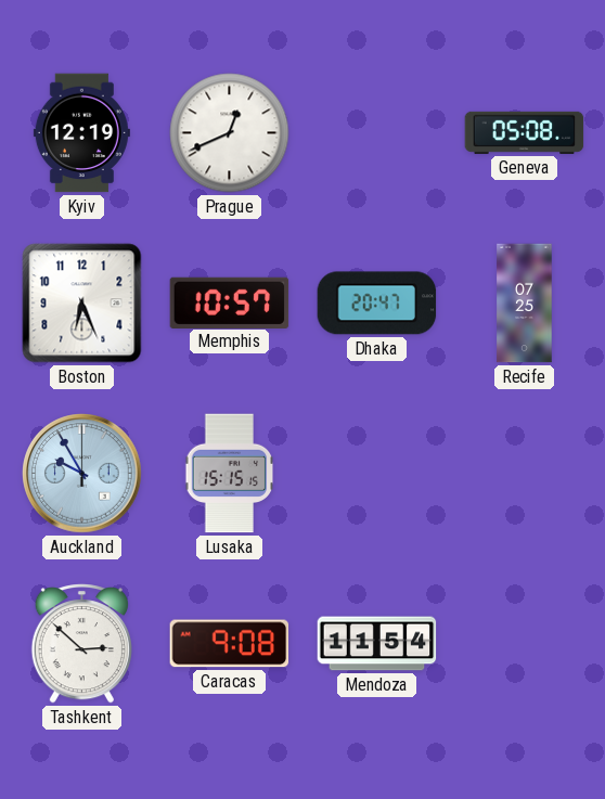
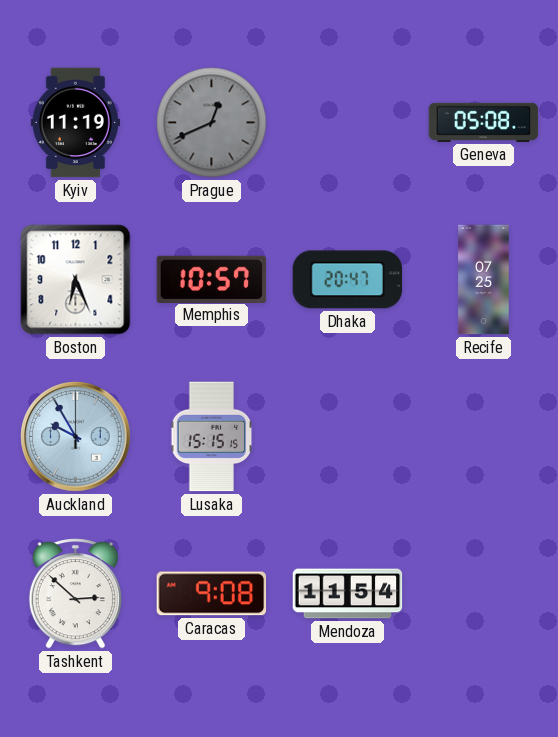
Kyiv: 12:19 -> 11:19 (75, 123)
Prague dial: white -> grey (212, 123)
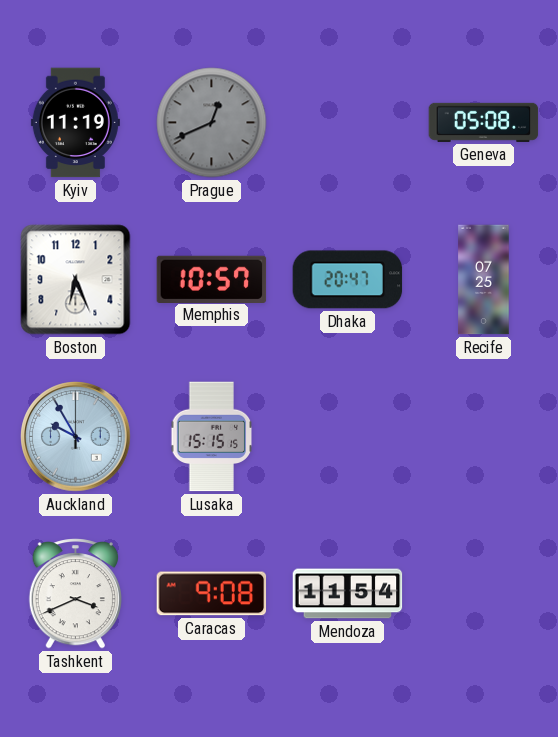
Tashkent: 2:52 -> 3:41 (75, 594)
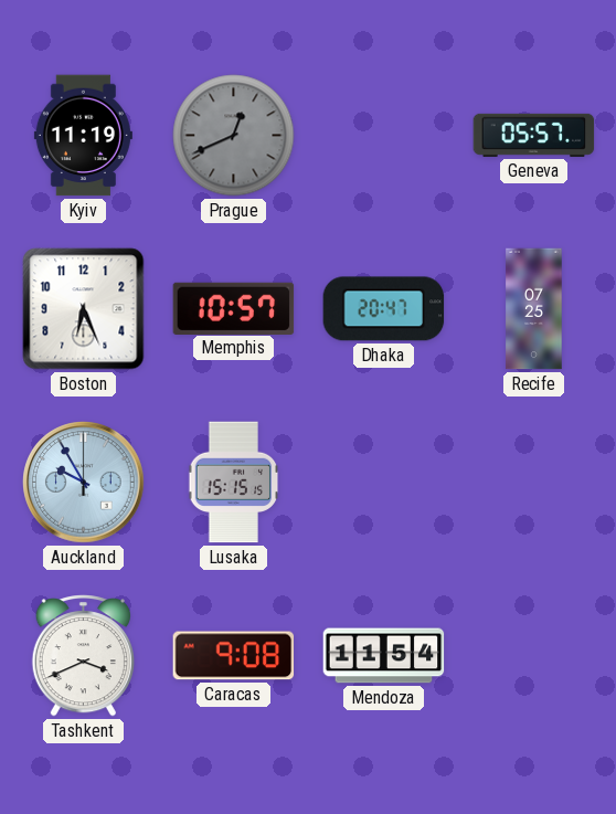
Geneva: 05:08 -> 05:57 (534, 135)
